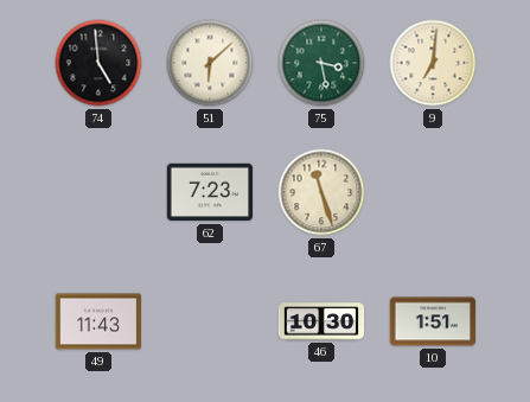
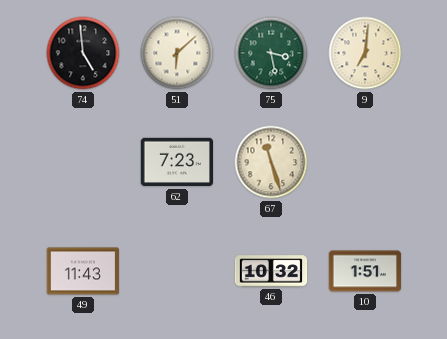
46: 10:30 -> 10:32 (271, 271)
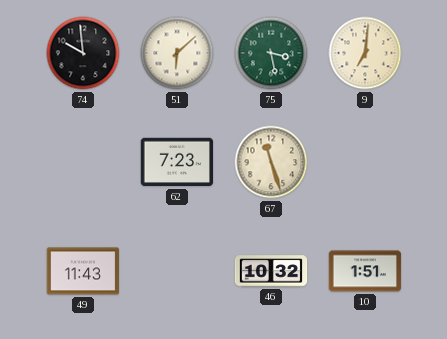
74: 4:59 -> 9:59 (83, 53)
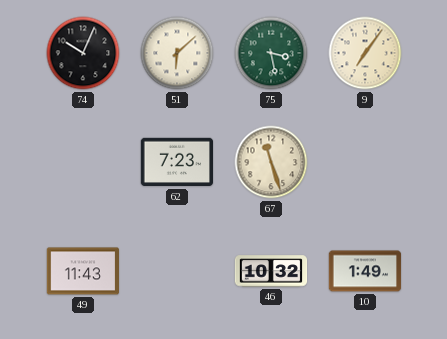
74: 9:59 -> 10:04 (83, 53)
9: 7:01 -> 7:06 (365, 53)
10: 1:51 -> 1:49 (365, 271)
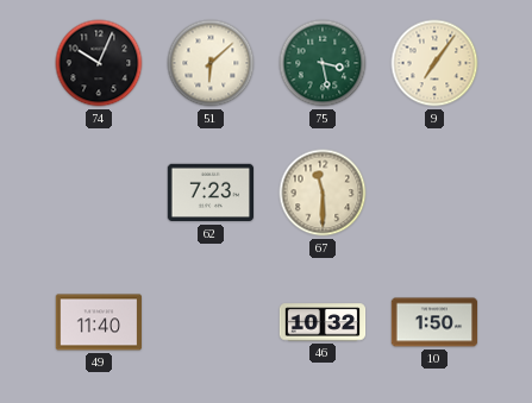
67: 11:27 -> 11:30 (323, 193)
49: 11:43 -> 11:40 (99, 322)
10: 1:49 -> 1:50 (434, 322)
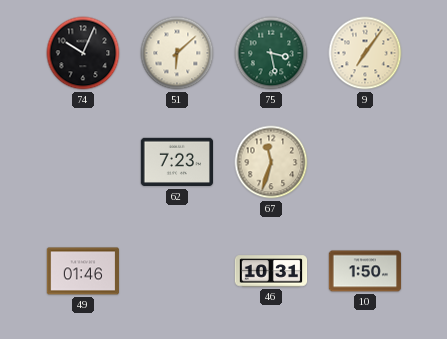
67: 11:30 -> 11:33 (271, 162)
49: 11:40 -> 01:46 (83, 271)
46: 10:32 -> 10:31 (271, 271)
